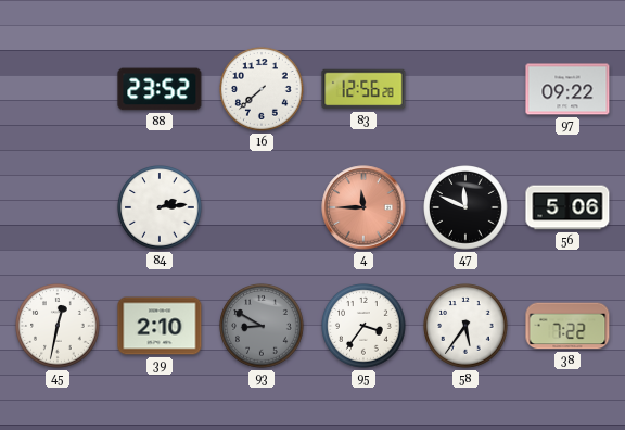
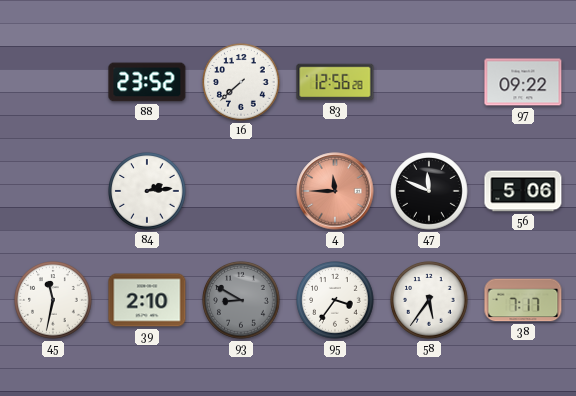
45: 12:32 -> 11:32 (53, 300)
38: 7:22 -> 7:17 (523, 300)
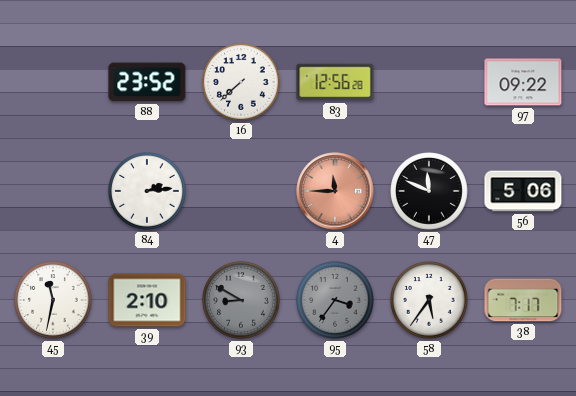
95 dial: white -> grey (335, 300)
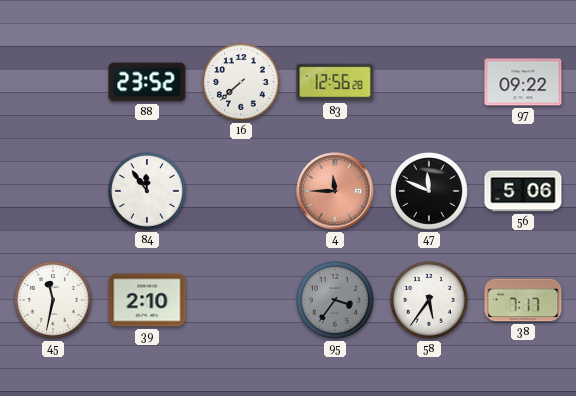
84: 2:14 -> 11:54 (147, 191)
93: 8:50 -> none (241, 300)
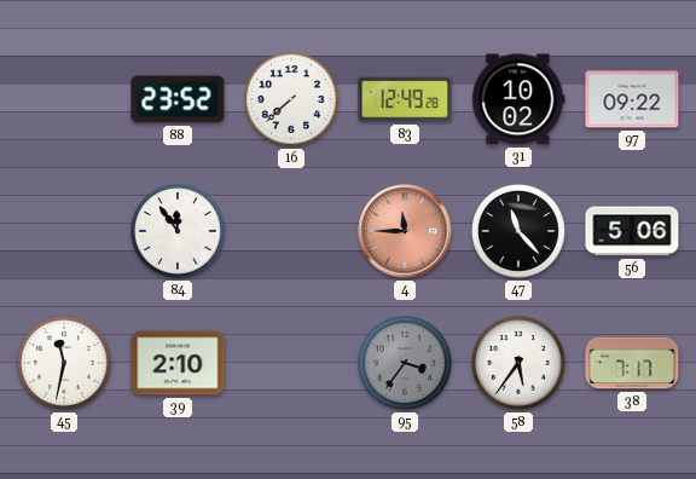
83: 12:56 -> 12:49 (405, 99)
31: none -> 10:02 (518, 99)
47: 11:49 -> 11:23 (518, 231)
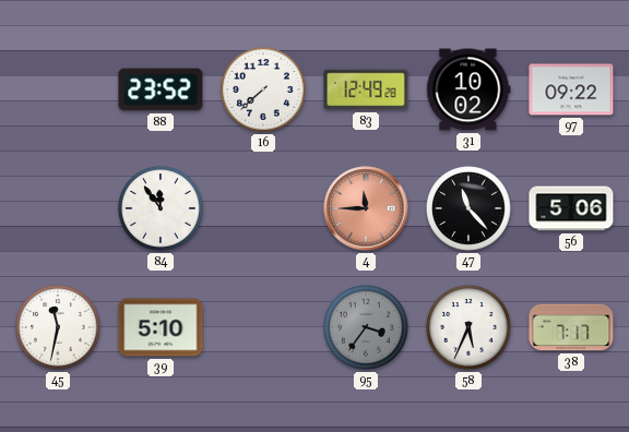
39: 2:10 -> 5:10 (161, 327)
58: 5:36 -> 5:34 (468, 327)
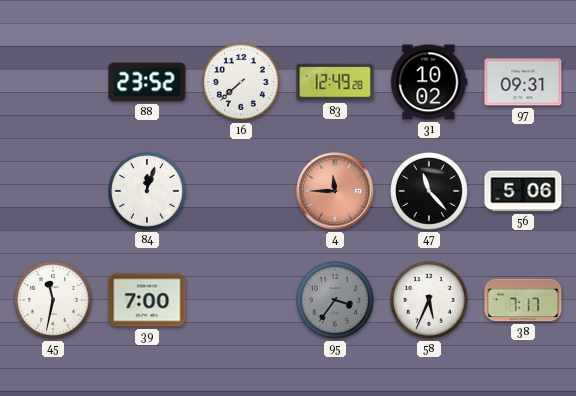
97: 09:22 -> 09:31 (523, 82)
84: 11:54 -> 12:03 (147, 191)
39: 5:10 -> 7:00 (147, 300)
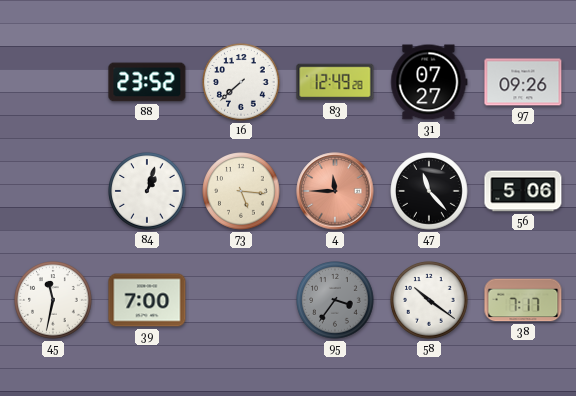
31: 10:02 -> 07:27 (429, 82)
97: 09:31 -> 09:26 (523, 82)
84: 12:03 -> 1:03 (147, 191)
73: none -> 5:16 (241, 191)
58: 5:34 -> 10:21 (429, 300)
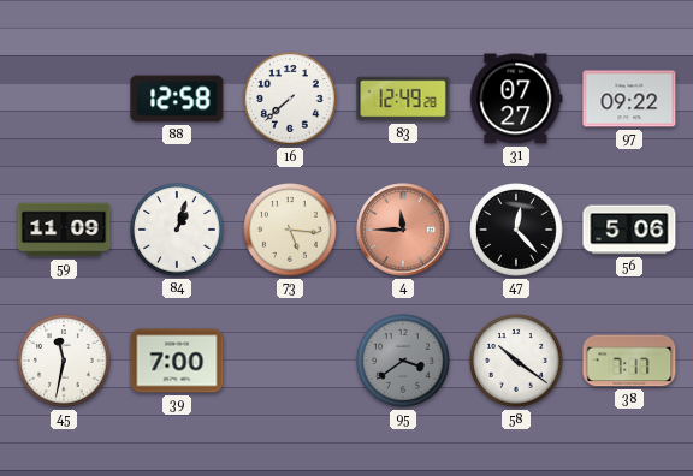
88: 23:52 -> 12:58 (177, 99)
97: 09:26 -> 09:22 (629, 99)
59: none -> 11:09 (64, 230)
47: 11:23 -> 12:23 (516, 230)
95: 3:36 -> 3:39 (403, 361)
